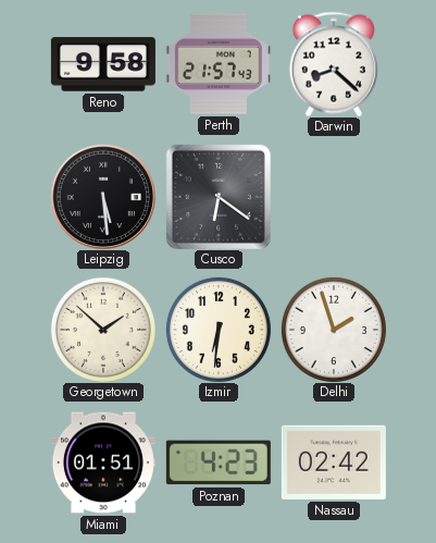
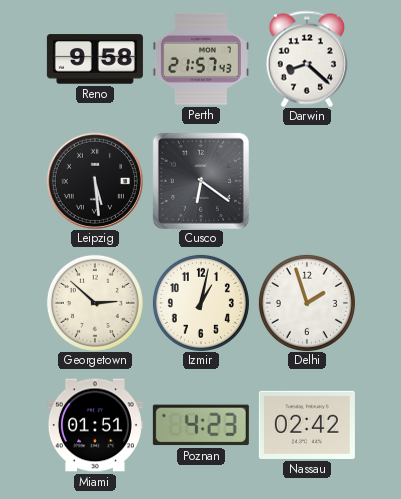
Georgetown: 1:52 -> 2:52 (95, 303)
Izmir: 6:31 -> 1:02 (201, 303)
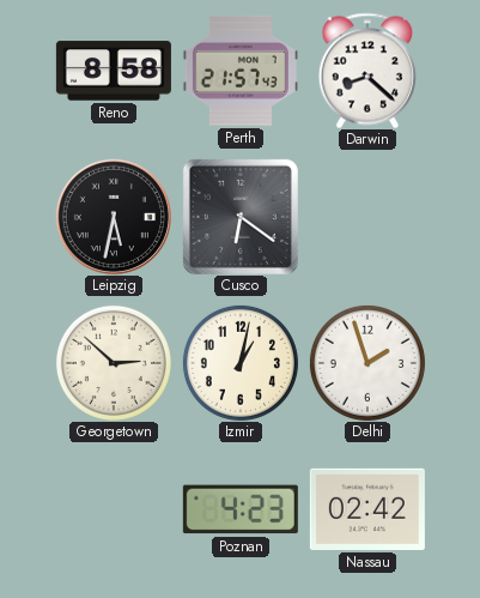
Reno: 9:58 -> 8:58 (114, 71)
Leipzig: 5:29 -> 5:32 (114, 217)
Miami: 01:51 -> none (95, 425)
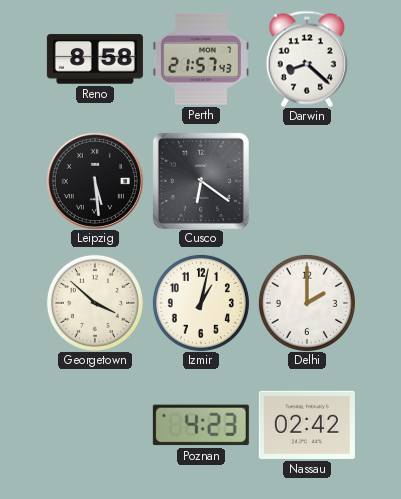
Leipzig: 5:32 -> 5:29 (95, 181)
Georgetown: 2:52 -> 3:52 (95, 303)
Delhi: 1:57 -> 2:00 (307, 303)
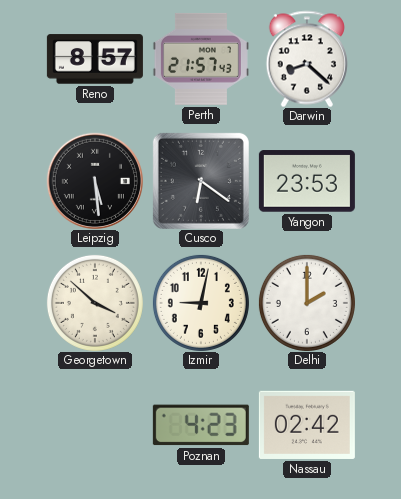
Reno: 8:58 -> 8:57 (95, 59)
Yangon: none -> 23:53 (307, 181)
Izmir: 1:02 -> 9:02 (201, 303)
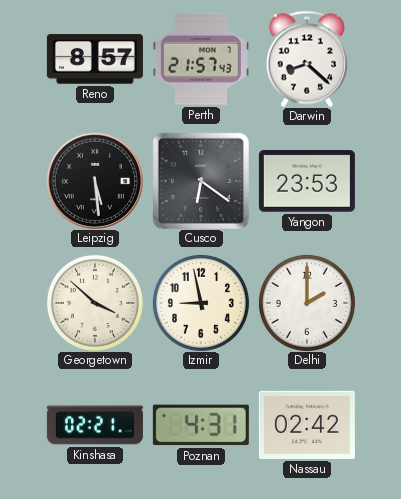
Izmir: 9:02 -> 8:58 (201, 303)
Kinshasa: none -> 02:21 (95, 425)
Poznan: 4:23 -> 4:31 (201, 425)
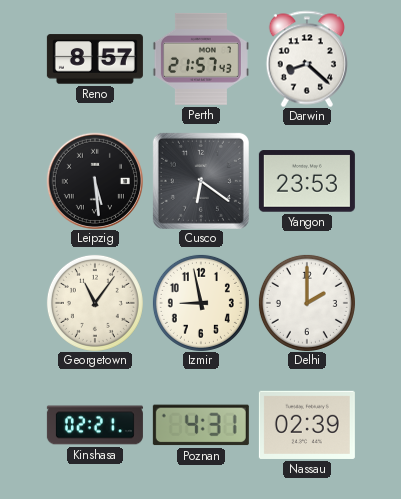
Georgetown: 3:52 -> 11:06 (95, 303)
Nassau: 02:42 -> 02:39 (307, 425)
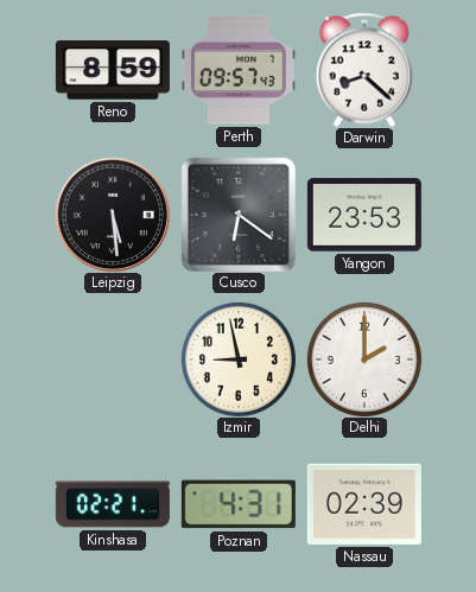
Reno: 8:57 -> 8:59 (113, 70)
Perth: 21:57 -> 09:57 (239, 70)
Georgetown: 11:06 -> none (95, 303)
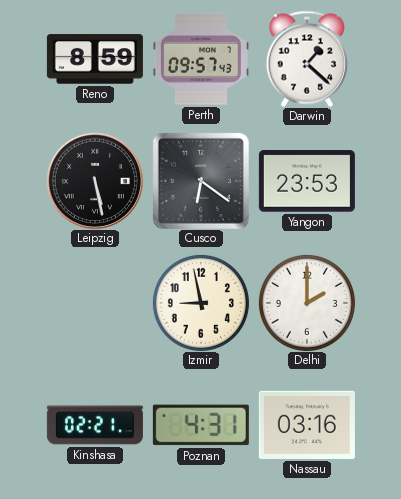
Darwin: 8:22 -> 1:22 (307, 59)
Leipzig: 5:29 -> 5:28 (95, 181)
Nassau: 02:39 -> 03:16 (307, 425)
